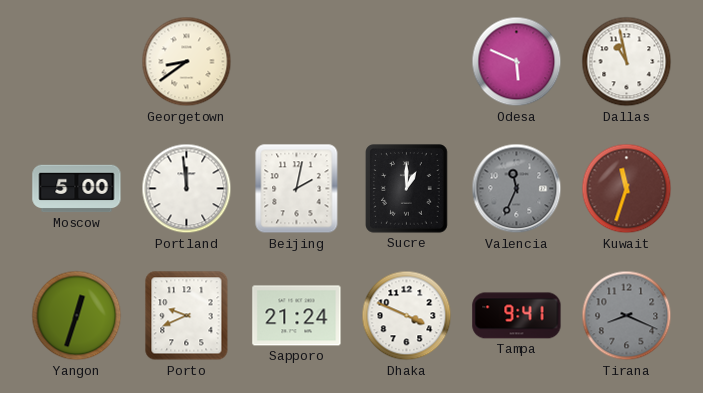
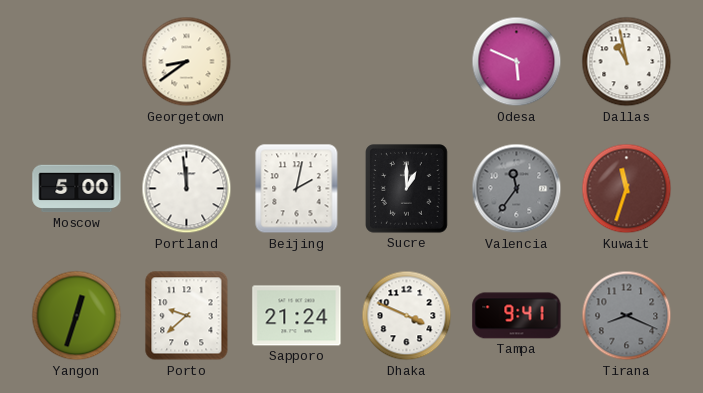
Valencia: 11:34 -> 11:36 (517, 189)
Porto: 9:41 -> 9:38 (187, 316)
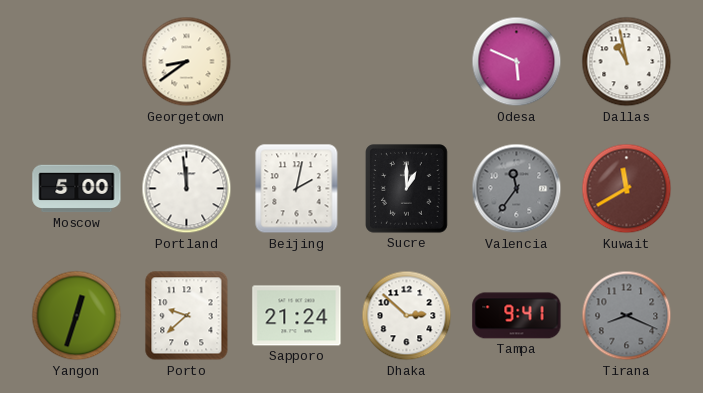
Kuwait: 11:33 -> 11:40 (627, 189)
Dhaka: 3:49 -> 2:52 (407, 316)
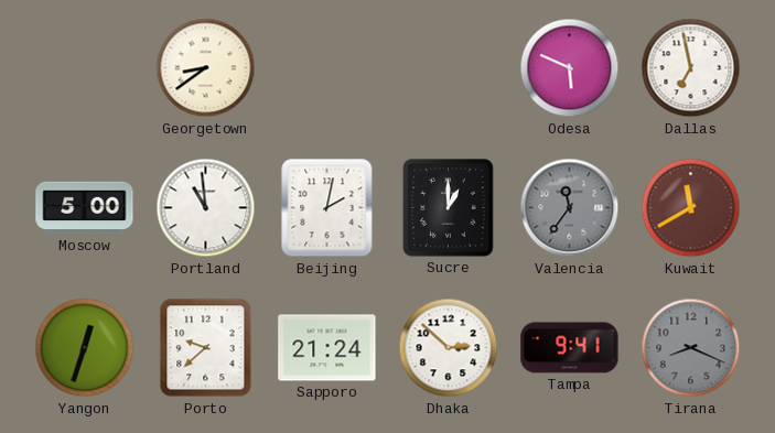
Dallas: 10:58 -> 6:58 (691, 68)
Portland: 11:59 -> 10:59 (206, 208)
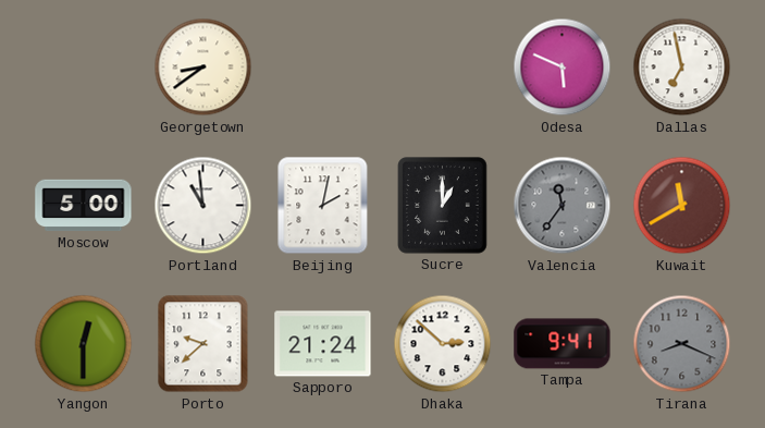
Yangon: 12:33 -> 12:30 (84, 344)
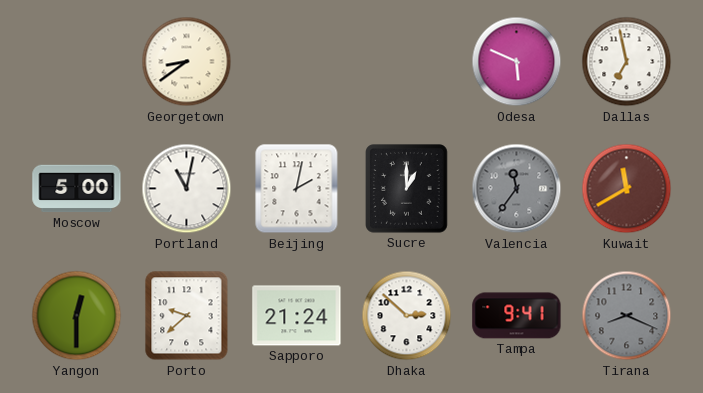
Portland: 10:59 -> 11:02 (187, 189)
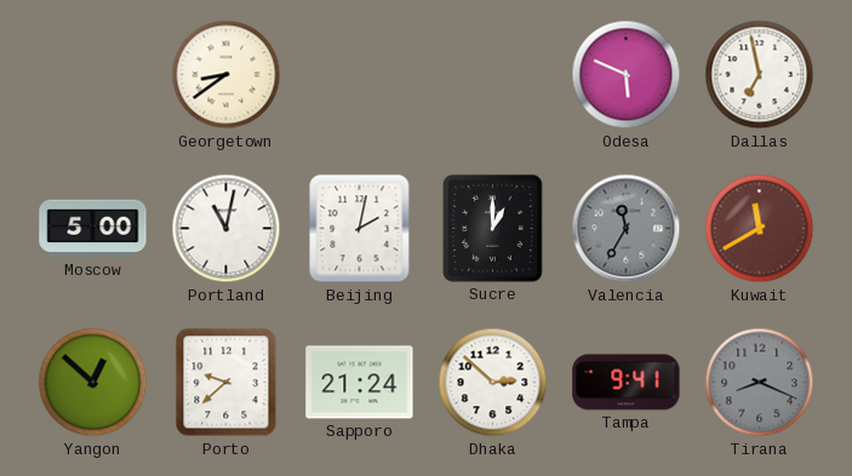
Valencia: 11:36 -> 11:35 (627, 229)
Yangon: 12:30 -> 12:52 (93, 383)
